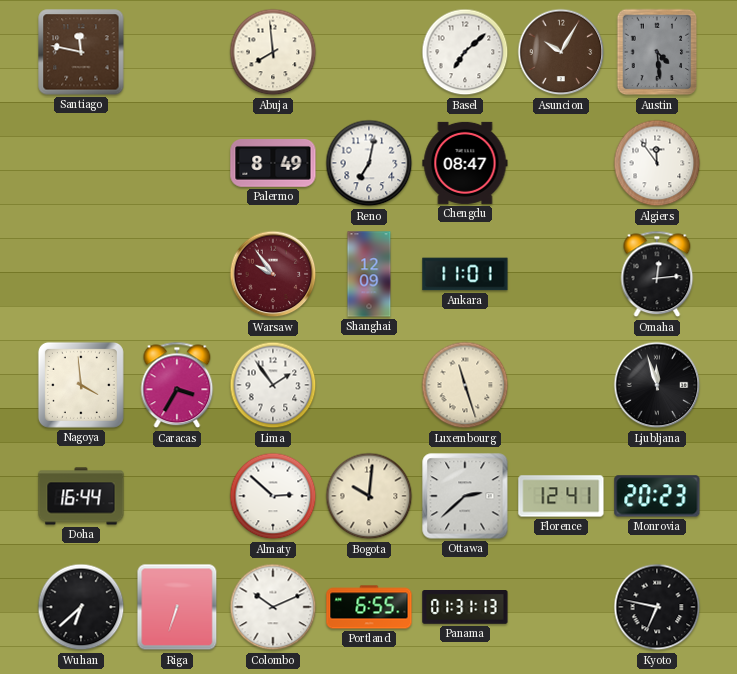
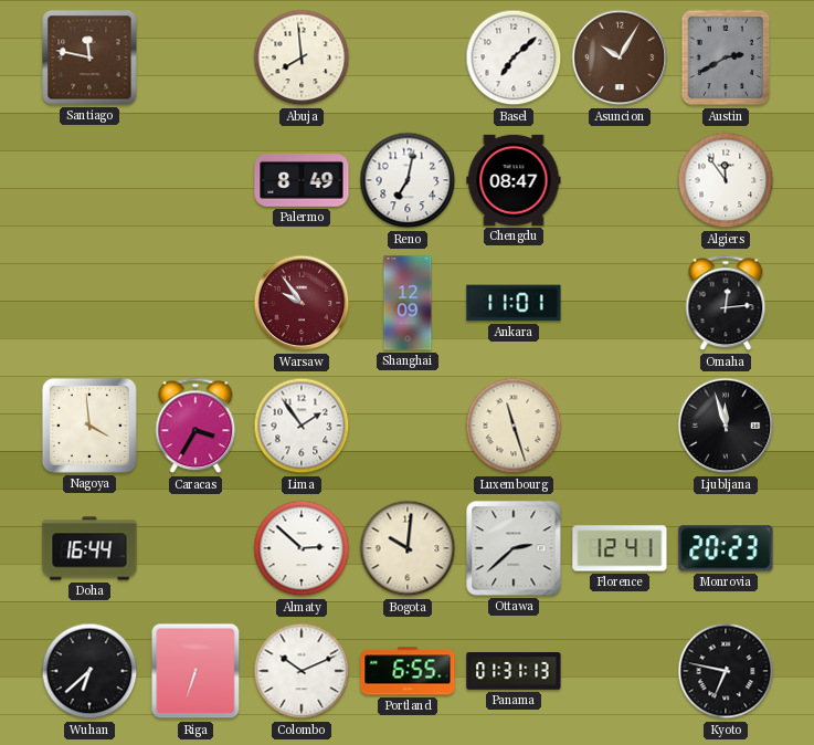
Austin: 4:29 -> 2:40 (726, 57)
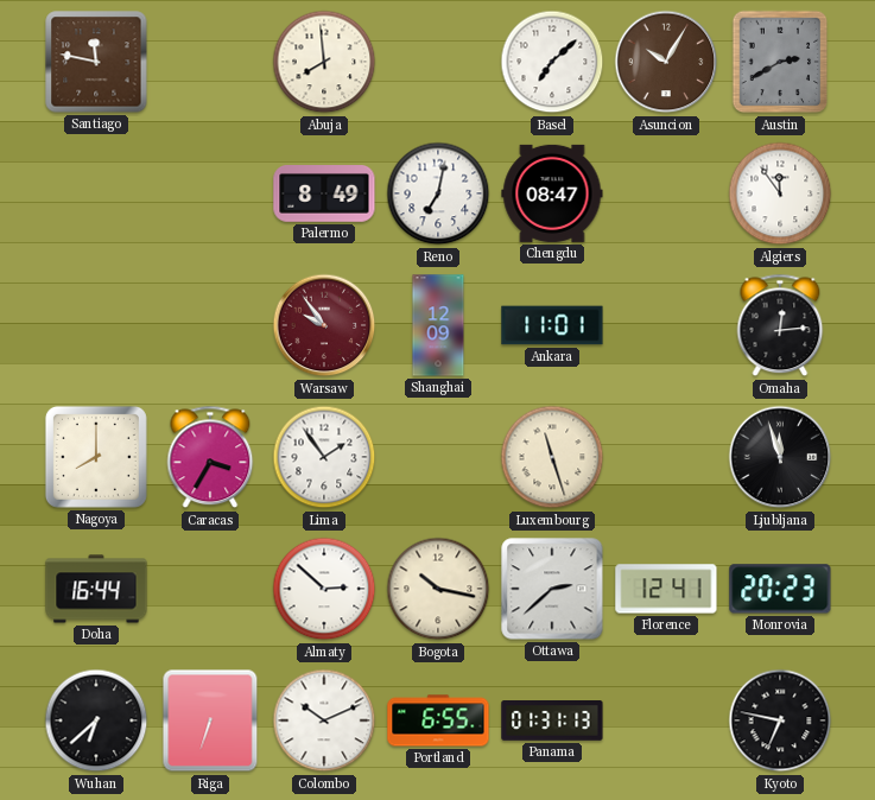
Nagoya: 3:59 -> 8:00 (96, 457)
Bogota: 10:01 -> 10:17 (438, 589)
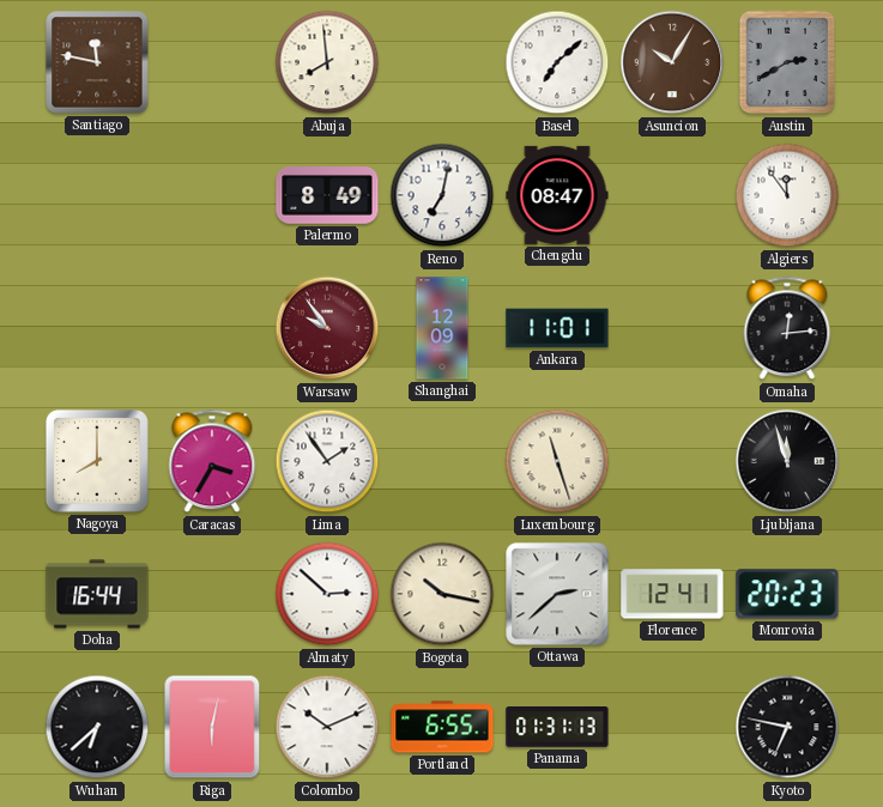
Riga: 6:33 -> 6:02 (212, 727)
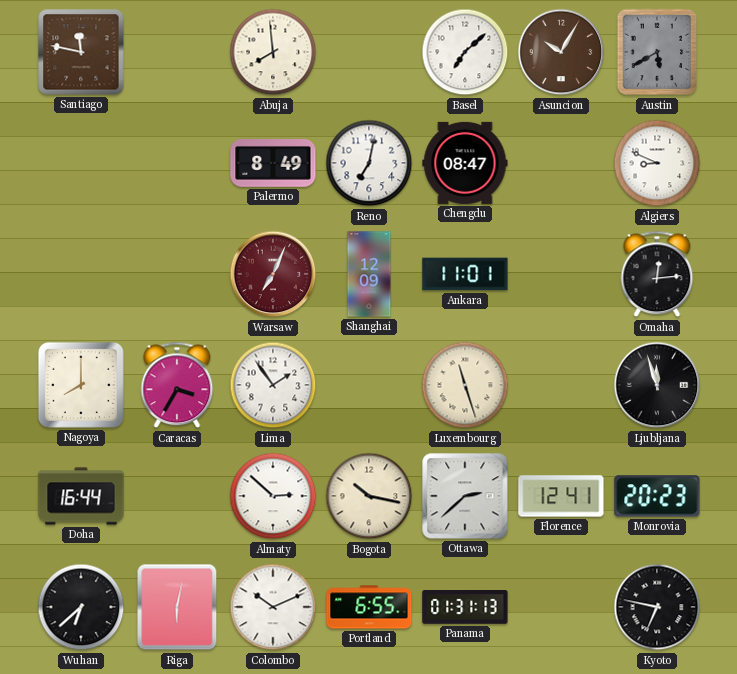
Austin: 2:40 -> 5:40 (657, 52)
Algiers: 11:54 -> 8:49 (657, 163)
Warsaw: 9:54 -> 7:04 (273, 274)
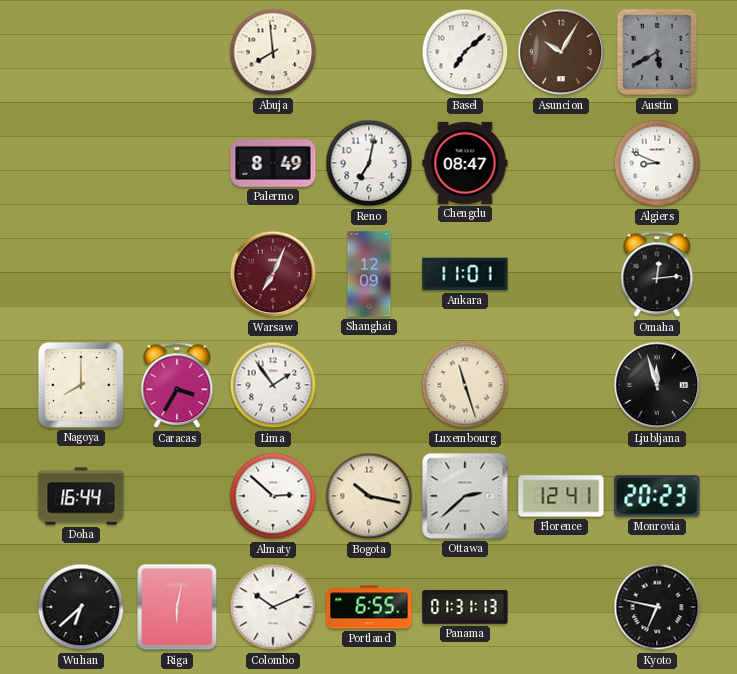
Santiago: 11:47 -> none (81, 52)
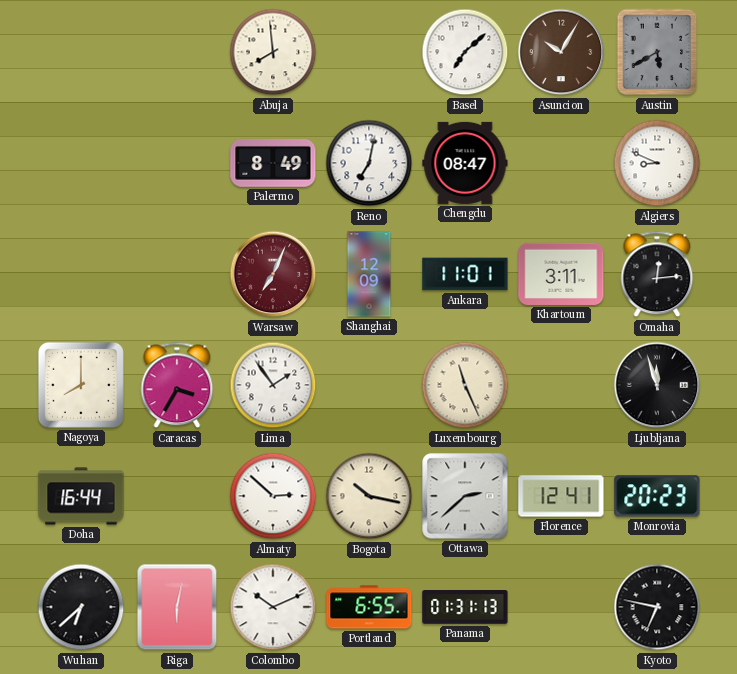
Khartoum: none -> 3:11 (561, 274)
Luxembourg: 11:27 -> 11:26 (465, 385)
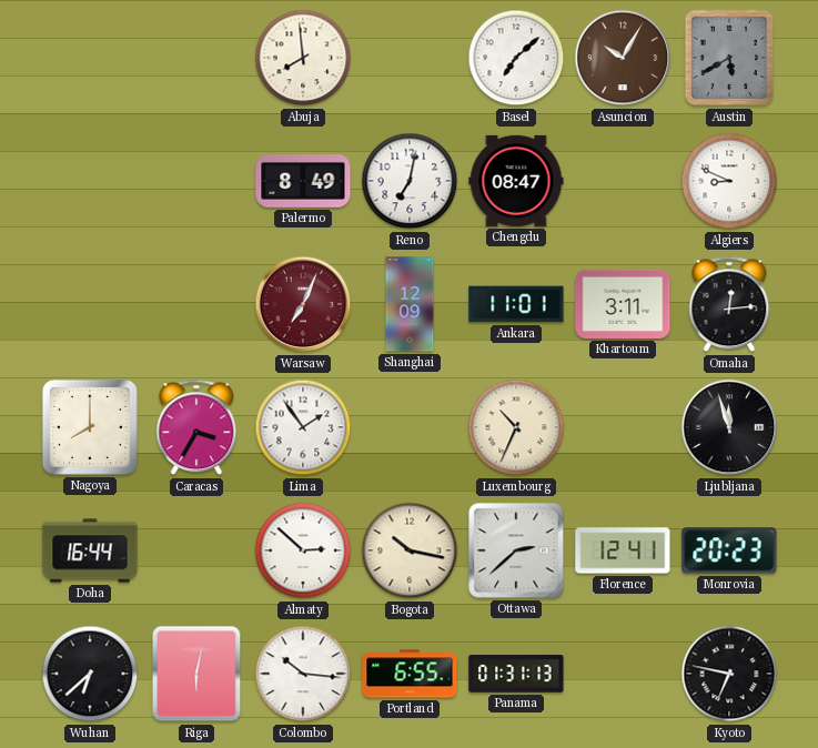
Luxembourg: 11:26 -> 10:34 (516, 427)
Colombo: 10:11 -> 10:16 (303, 674)
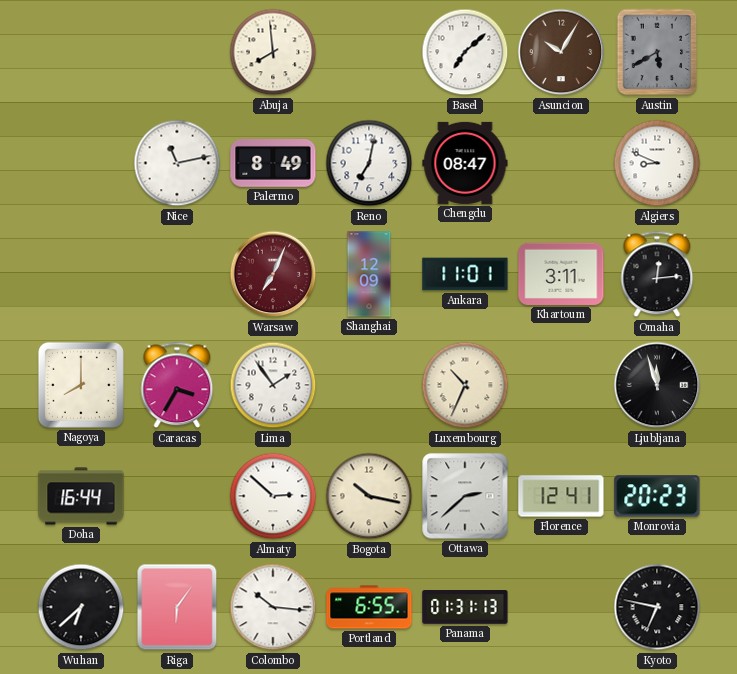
Nice: none -> 11:13 (177, 163)
Riga: 6:02 -> 6:06 (177, 607)
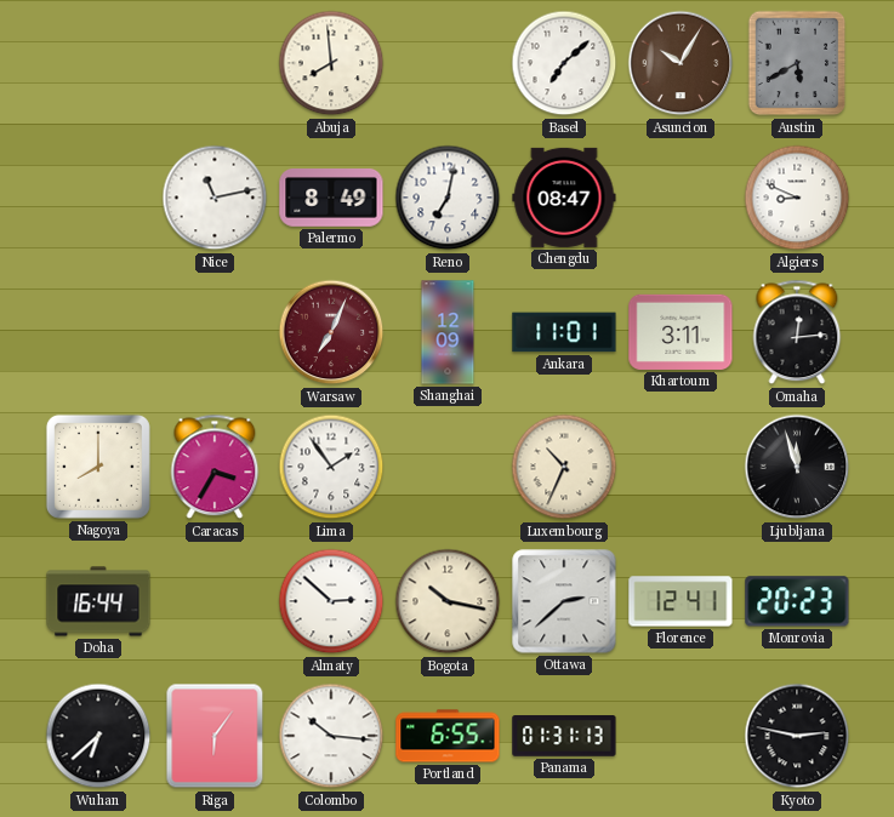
Kyoto: 6:47 -> 2:47 (797, 736)
